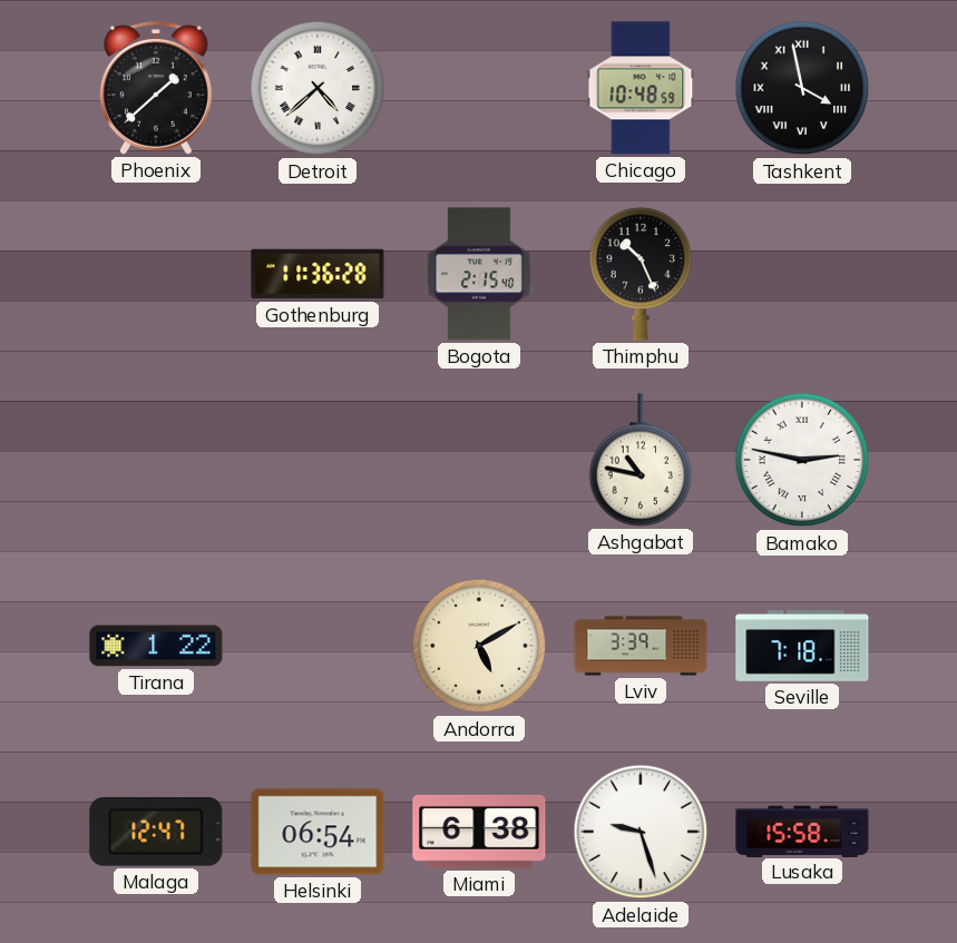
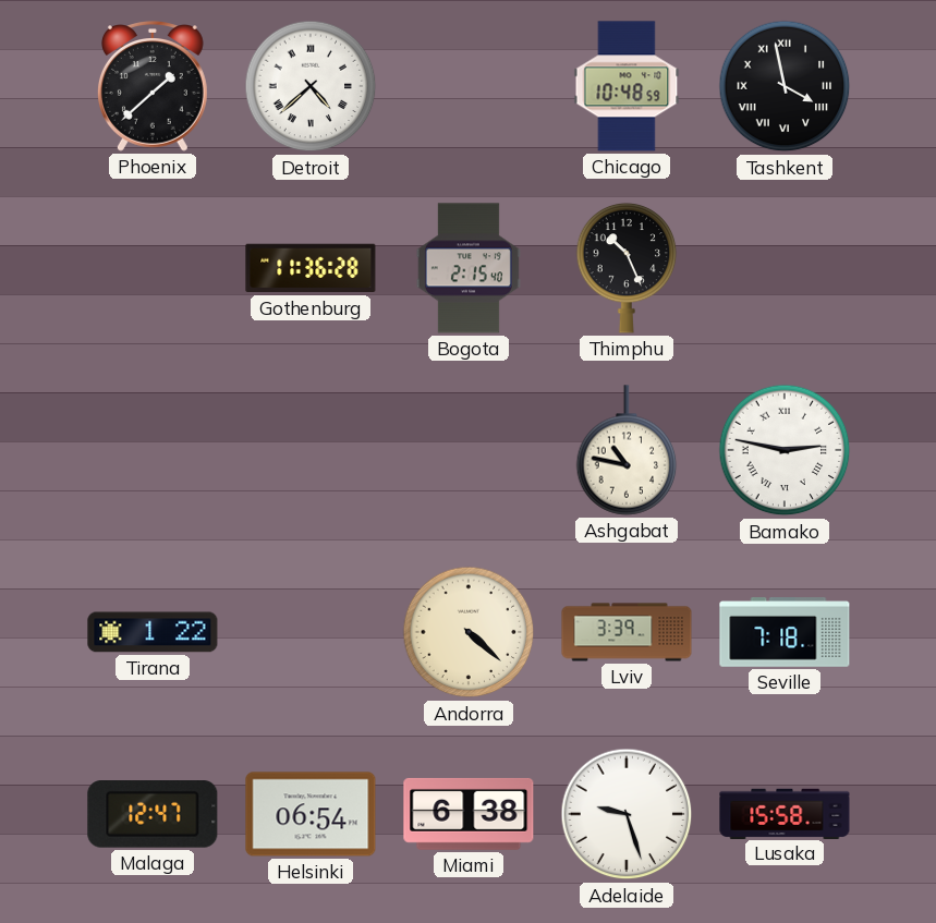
Andorra: 5:10 -> 4:22 (469, 632)
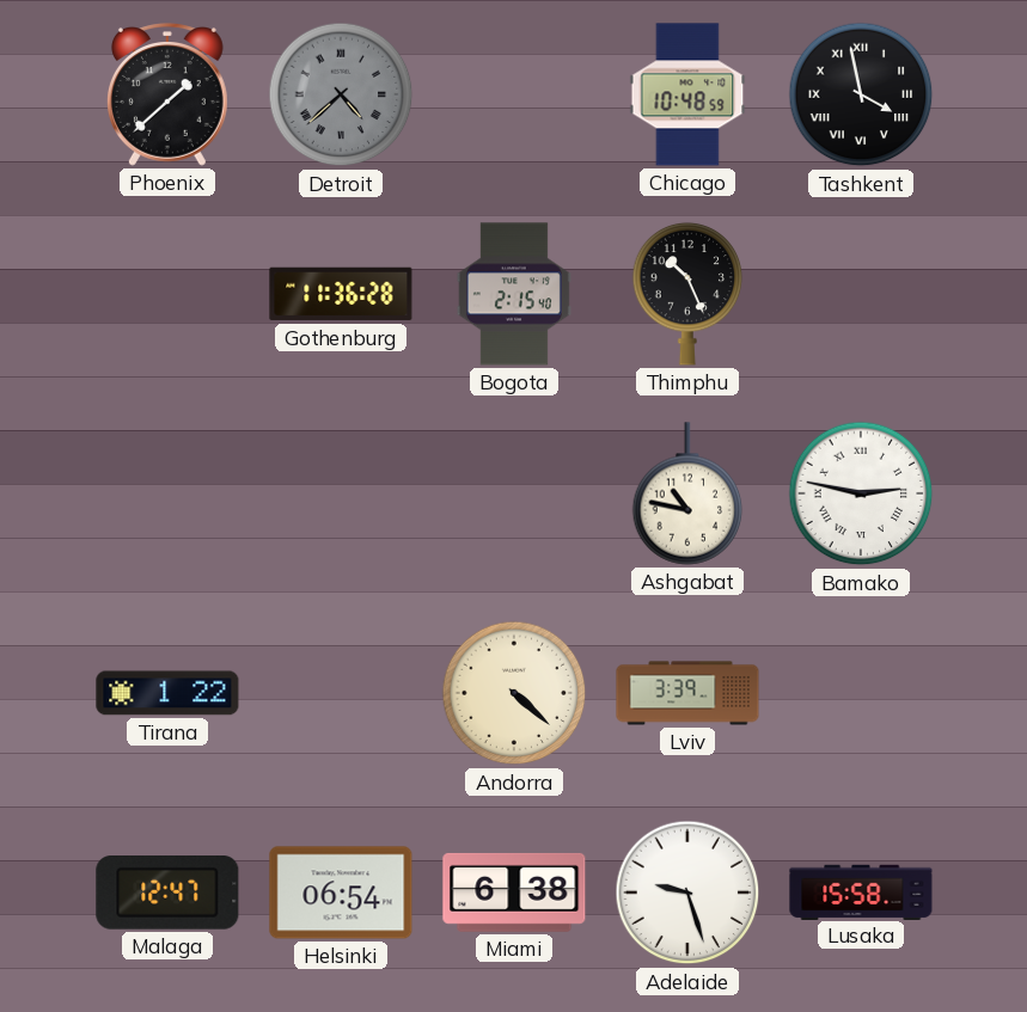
Detroit dial: white -> grey (341, 94)
Seville: 7:18 -> none (785, 633)
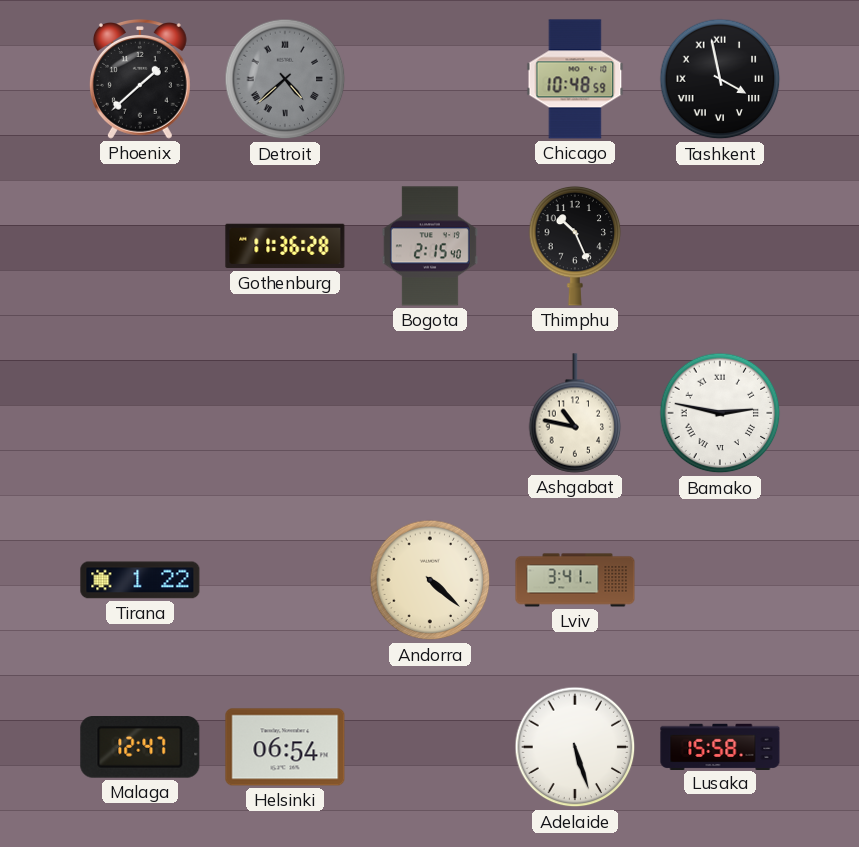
Lviv: 3:39 -> 3:41 (575, 580)
Miami: 6:38 -> none (514, 893)
Adelaide: 9:27 -> 5:27 (575, 747)
